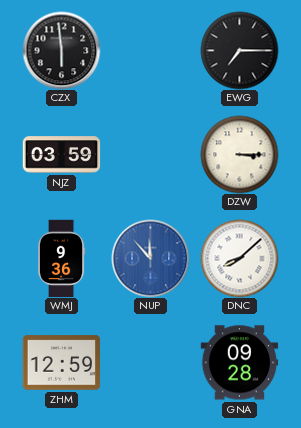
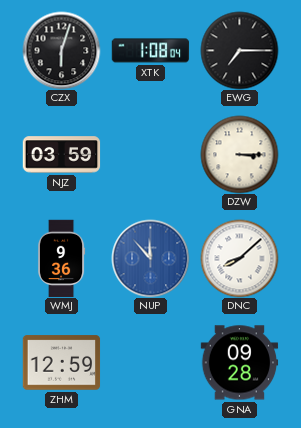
CZX: 5:59 -> 6:03 (61, 50)
XTK: none -> 1:08 (150, 51)
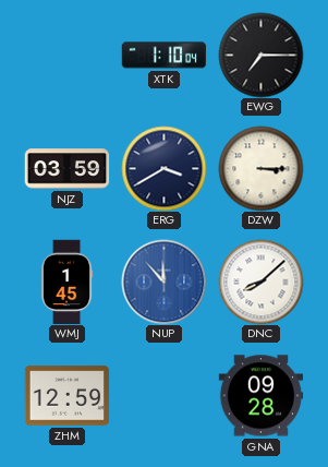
CZX: 6:03 -> none (61, 50)
XTK: 1:08 -> 1:10 (163, 56)
ERG: none -> 3:40 (163, 168)
WMJ: 9:36 -> 1:45 (66, 282)
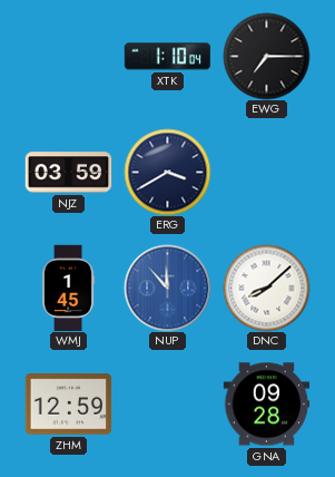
DZW: 3:15 -> none (260, 168)
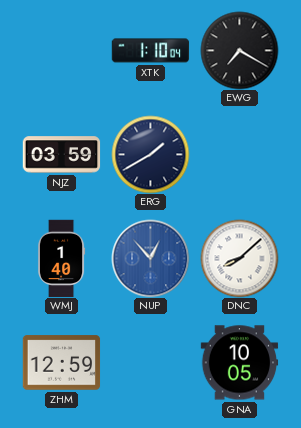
EWG: 7:15 -> 7:20 (239, 50)
ERG: 3:40 -> 1:40 (150, 154)
WMJ: 1:45 -> 1:40 (61, 258)
NUP: 11:53 -> 12:53 (150, 258)
GNA: 09:28 -> 10:05 (239, 363)
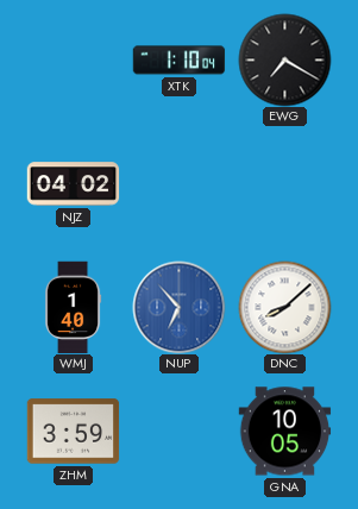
NJZ: 03:59 -> 04:02 (73, 184)
ERG: 1:40 -> none (150, 154)
NUP: 12:53 -> 6:53 (178, 307)
ZHM: 12:59 -> 3:59 (73, 432)
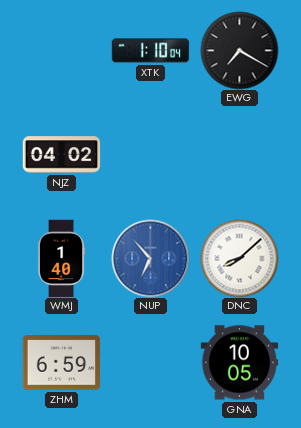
ZHM: 3:59 -> 6:59 (61, 363)
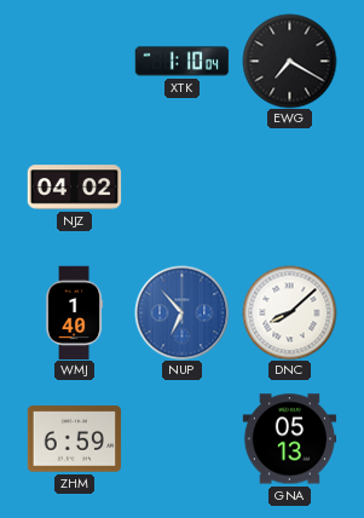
GNA: 10:05 -> 05:13 (289, 439)
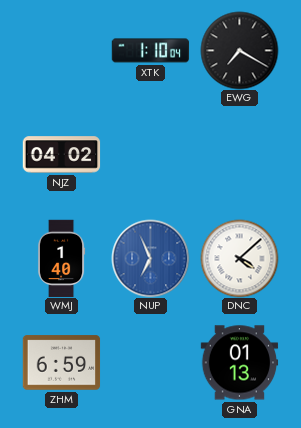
NUP: 6:53 -> 6:56 (150, 258)
DNC: 8:08 -> 4:08 (239, 258)
GNA: 05:13 -> 01:13 (239, 363)
